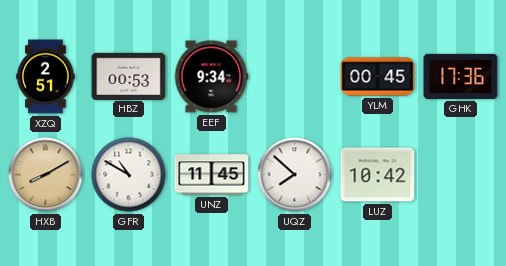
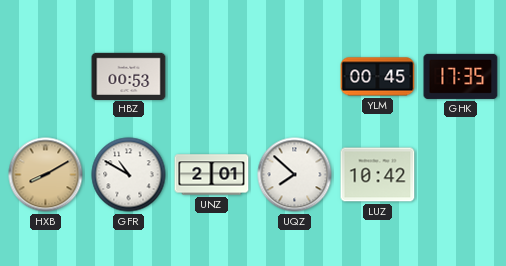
XZQ: 2:51 -> none (46, 77)
EEF: 9:34 -> none (211, 77)
GHK: 17:36 -> 17:35 (461, 76)
UNZ: 11:45 -> 2:01 (212, 175)
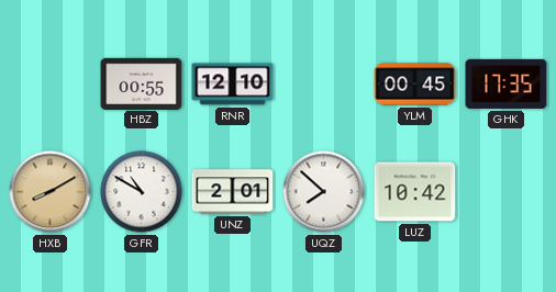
HBZ: 00:53 -> 00:55 (142, 83)
RNR: none -> 12:10 (233, 85)
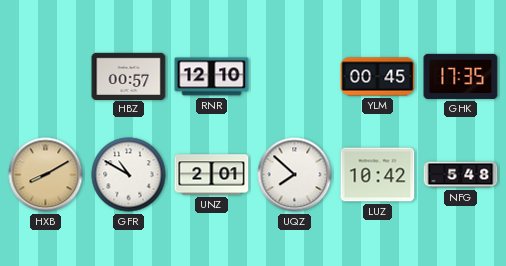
HBZ: 00:55 -> 00:57 (129, 76)
NFG: none -> 5:48 (461, 175)
